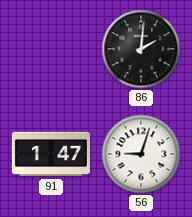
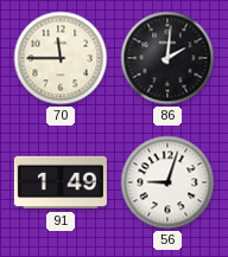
70: none -> 11:45 (61, 58)
91: 1:47 -> 1:49 (61, 182)
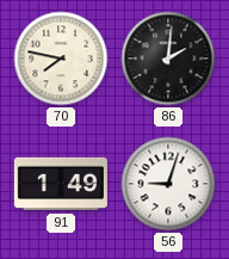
70: 11:45 -> 7:47 (61, 58)
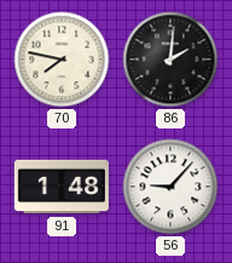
91: 1:49 -> 1:48 (62, 187)
56: 9:03 -> 9:07 (170, 187)
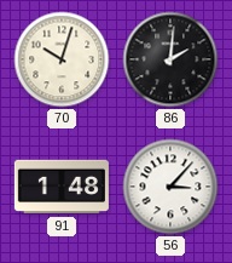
70: 7:47 -> 10:03 (62, 59)
56: 9:07 -> 3:07 (170, 187)
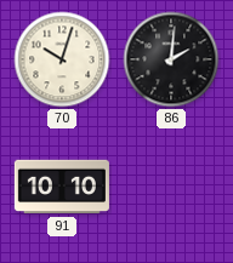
91: 1:48 -> 10:10 (62, 187)
56: 3:07 -> none (170, 187)
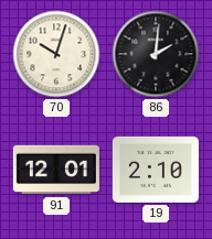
91: 10:10 -> 12:01 (56, 170)
19: none -> 2:10 (156, 170)
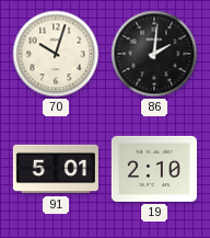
91: 12:01 -> 5:01 (56, 169)
